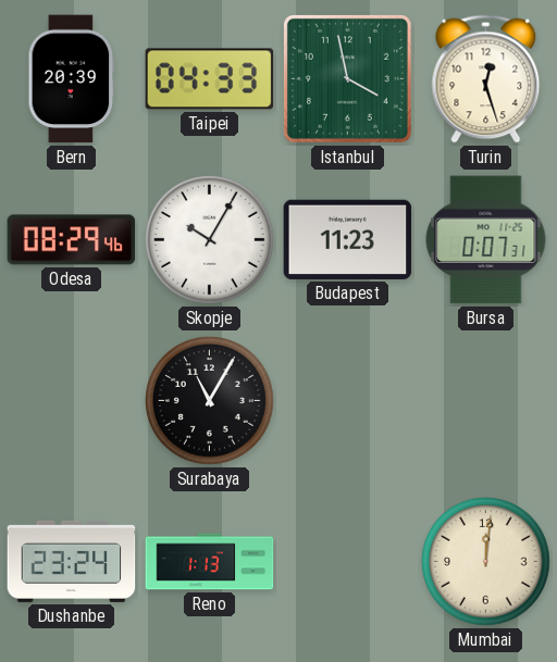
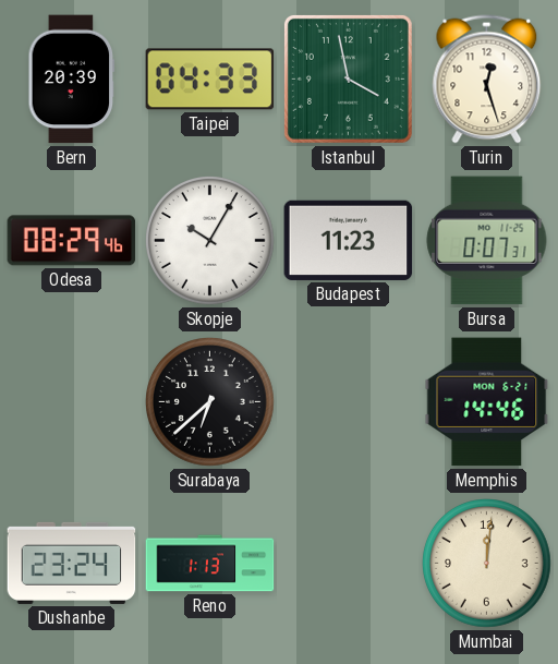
Surabaya: 11:05 -> 6:38 (210, 402)
Memphis: none -> 14:46 (487, 402)
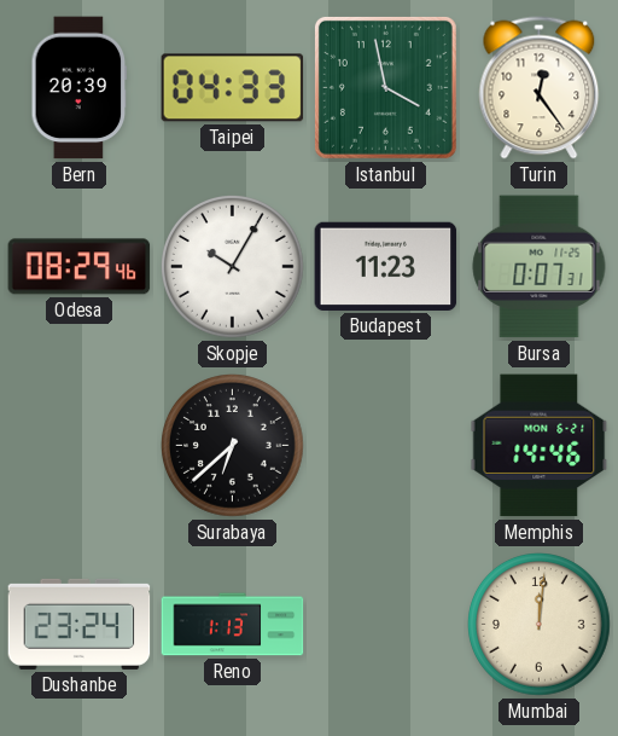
Turin: 12:27 -> 12:24 (540, 88)
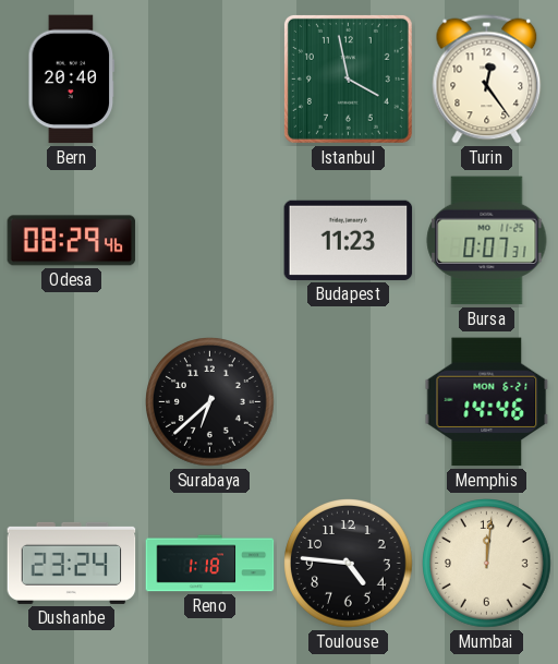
Bern: 20:39 -> 20:40 (72, 80)
Taipei: 04:33 -> none (233, 88)
Skopje: 10:05 -> none (233, 267)
Reno: 1:13 -> 1:18 (210, 564)
Toulouse: none -> 4:46 (349, 564)
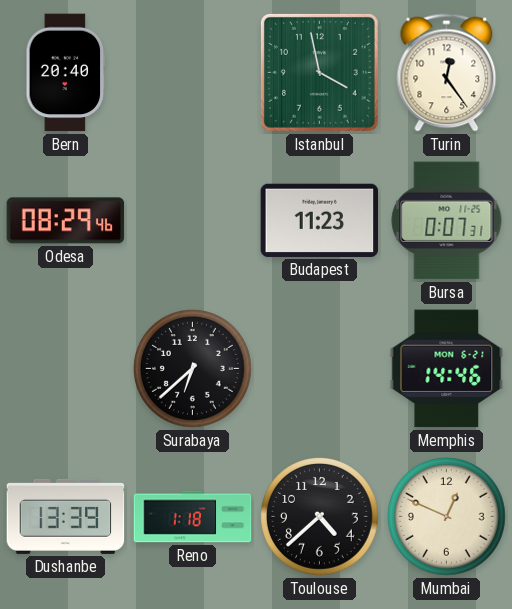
Dushanbe: 23:24 -> 13:39 (66, 516)
Toulouse: 4:46 -> 4:38 (320, 517)
Mumbai: 12:01 -> 12:49 (447, 517)
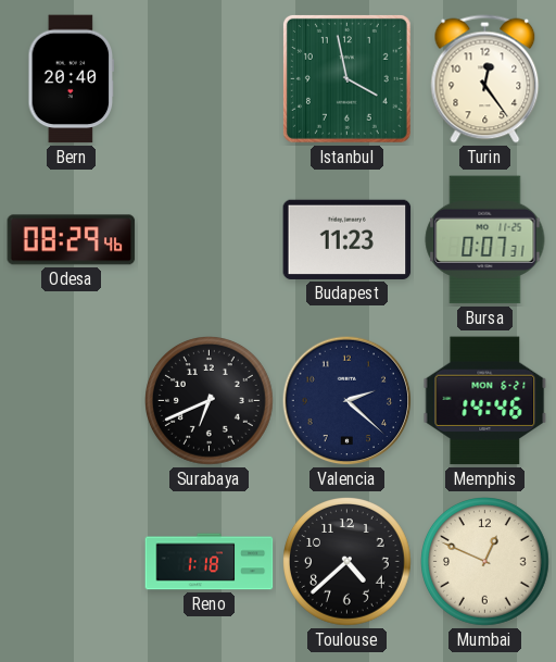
Surabaya: 6:38 -> 6:41 (210, 401)
Valencia: none -> 2:22 (347, 401)
Dushanbe: 13:39 -> none (66, 516)
